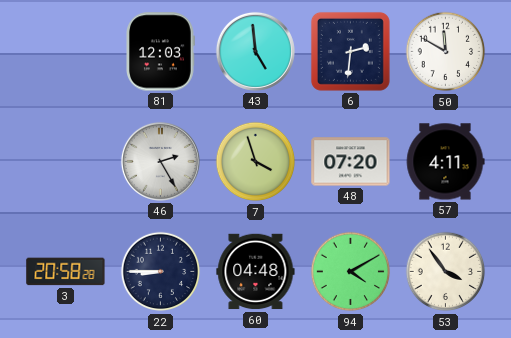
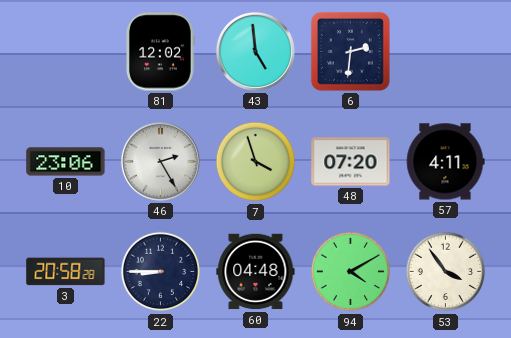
81: 12:03 -> 12:02 (160, 52)
50: 11:50 -> none (446, 52)
10: none -> 23:06 (66, 162)
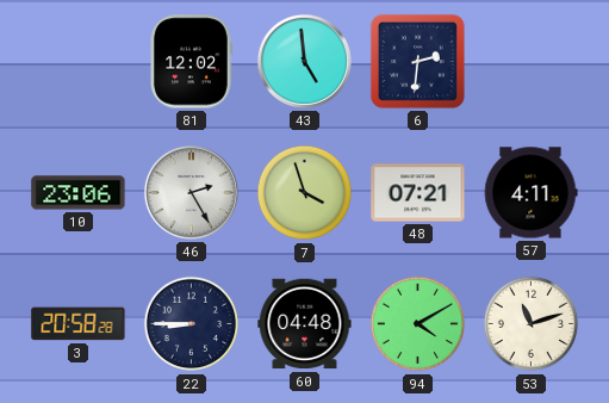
48: 07:20 -> 07:21 (418, 193)
53: 3:54 -> 11:12 (532, 324)
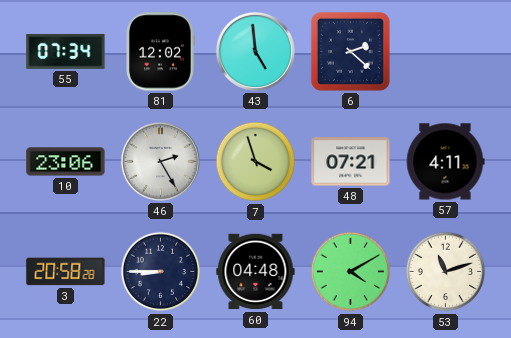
55: none -> 07:34 (66, 51)
6: 2:31 -> 2:22 (350, 51)
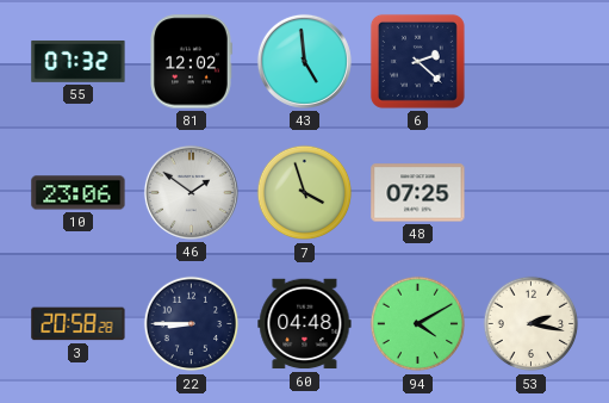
55: 07:34 -> 07:32 (79, 61)
46: 2:25 -> 1:51 (191, 192)
48: 07:21 -> 07:25 (418, 193)
57: 4:11 -> none (445, 162)
53: 11:12 -> 2:17 (532, 324)
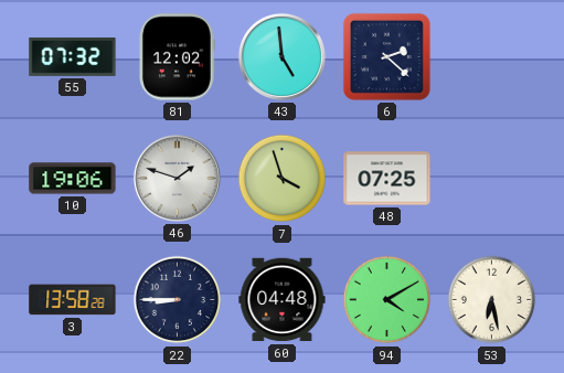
10: 23:06 -> 19:06 (73, 179)
46: 1:51 -> 1:48 (177, 178)
3: 20:58 -> 13:58 (73, 300)
53: 2:17 -> 6:28 (492, 300)
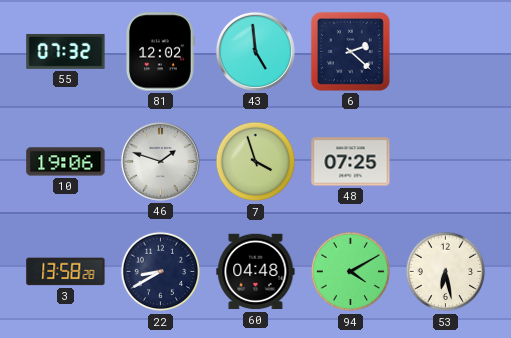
22: 8:45 -> 8:40 (161, 272)
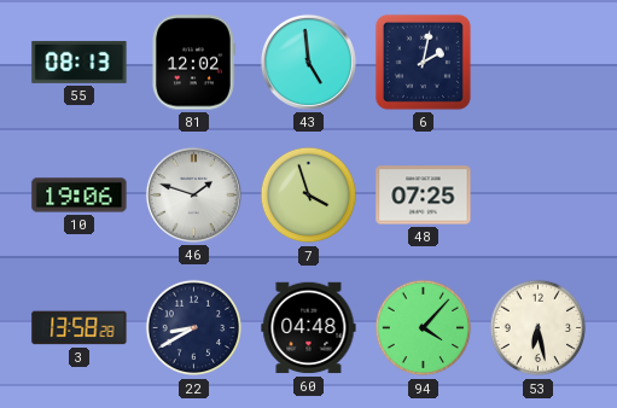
55: 07:32 -> 08:13 (80, 62)
6: 2:22 -> 2:02 (423, 62)
94: 4:10 -> 4:07 (424, 328)
